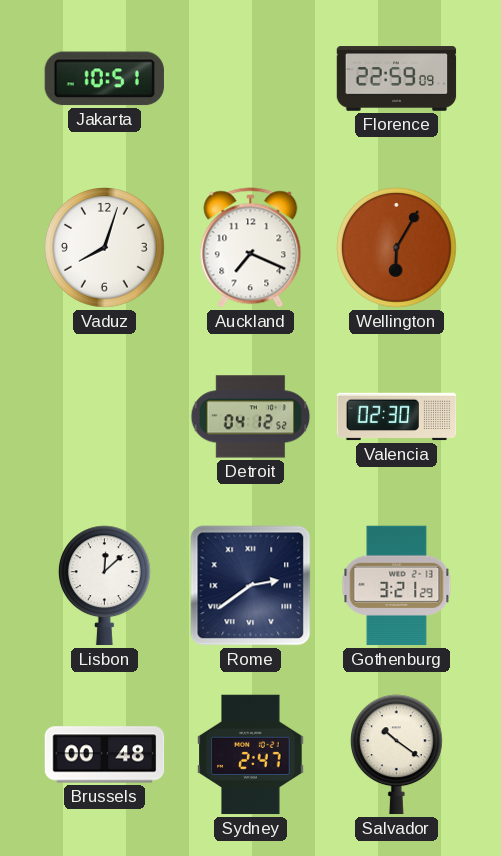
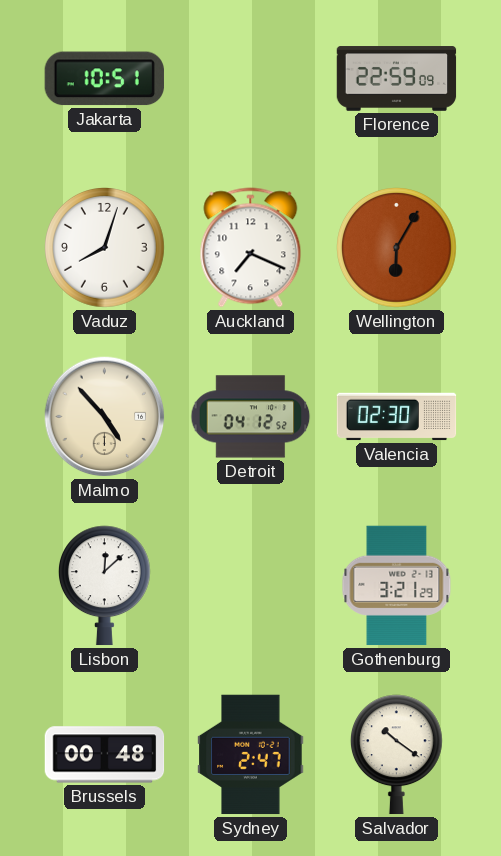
Malmo: none -> 4:53 (105, 417)
Rome: 2:39 -> none (251, 586)
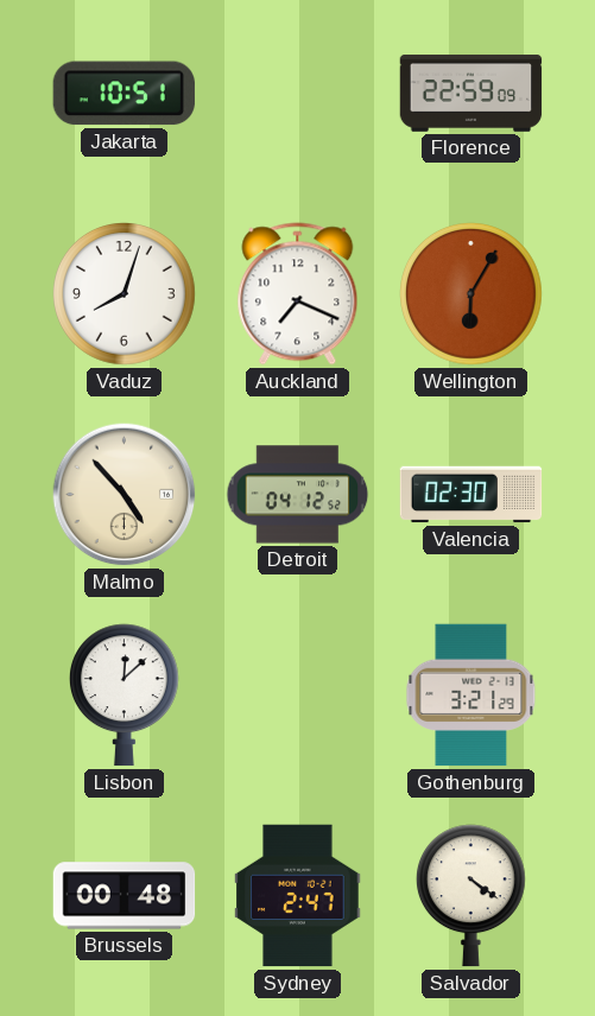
Salvador: 10:21 -> 4:21 (470, 896)
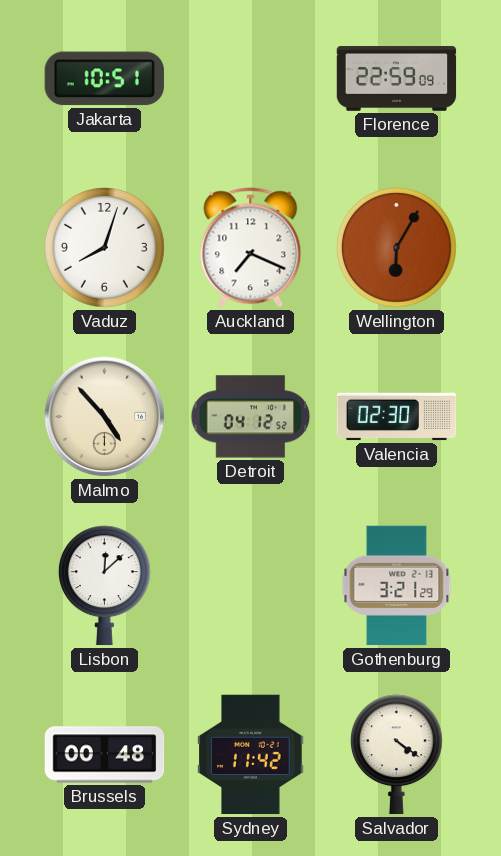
Sydney: 2:47 -> 11:42 (251, 755)
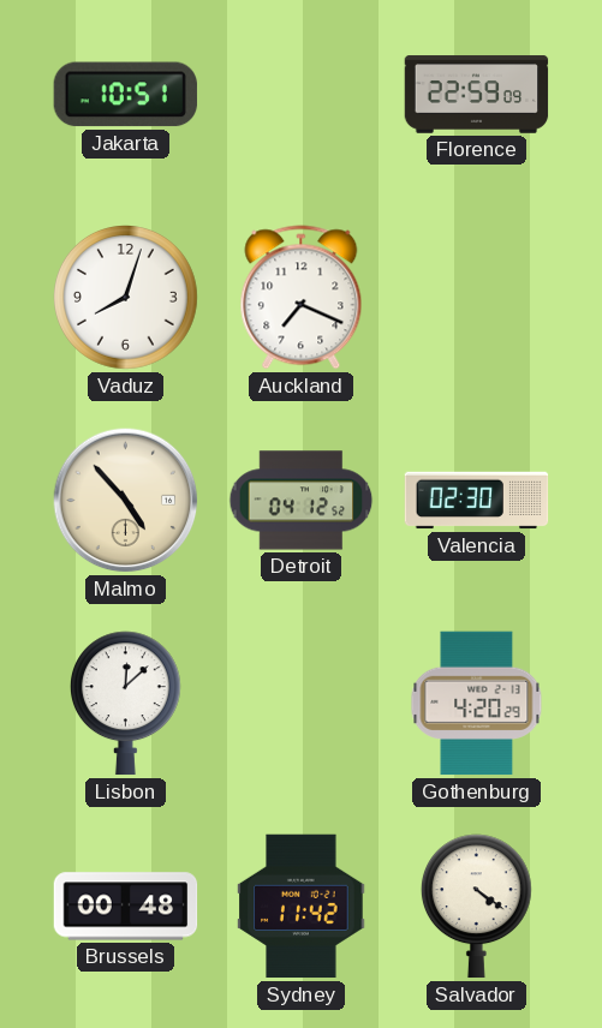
Wellington: 6:05 -> none (397, 248)
Gothenburg: 3:21 -> 4:20 (477, 704)
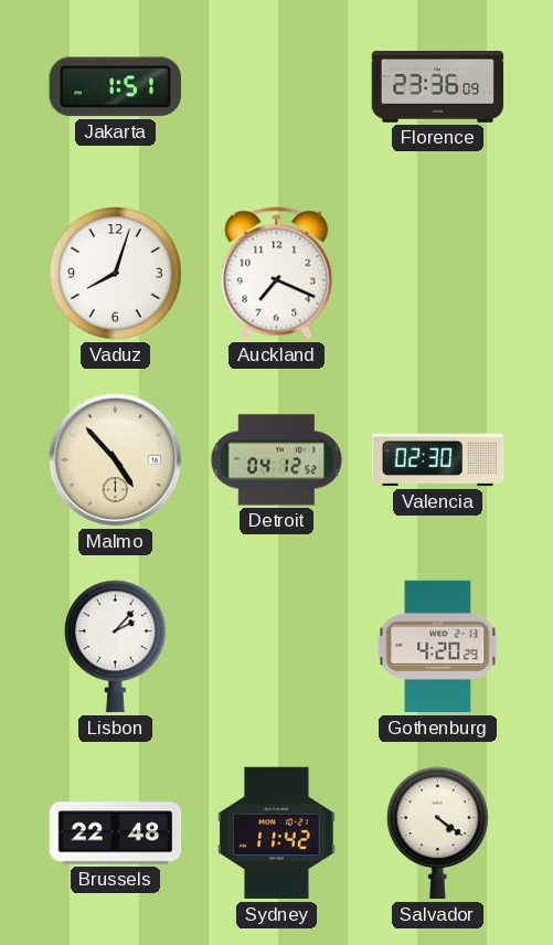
Jakarta: 10:51 -> 1:51 (115, 87)
Florence: 22:59 -> 23:36 (438, 87)
Lisbon: 12:08 -> 2:07 (115, 647)
Brussels: 00:48 -> 22:48 (116, 833)
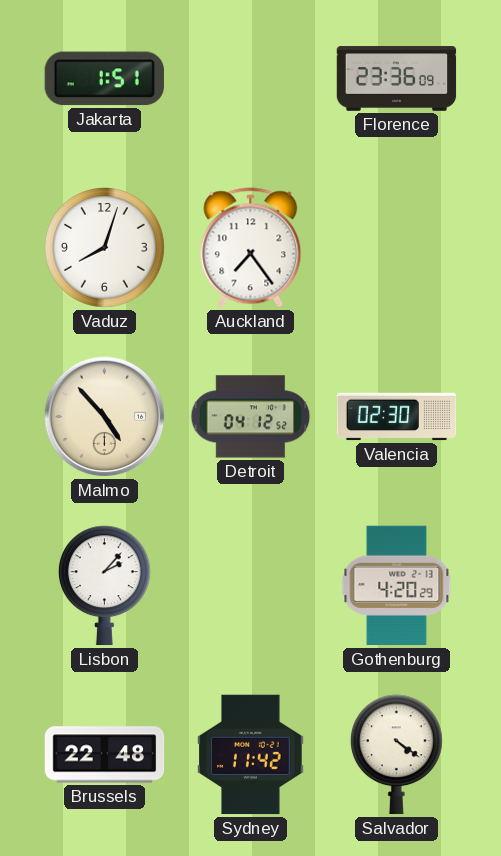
Auckland: 7:19 -> 7:24 (251, 248)
